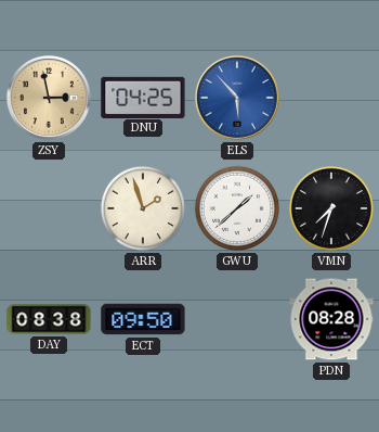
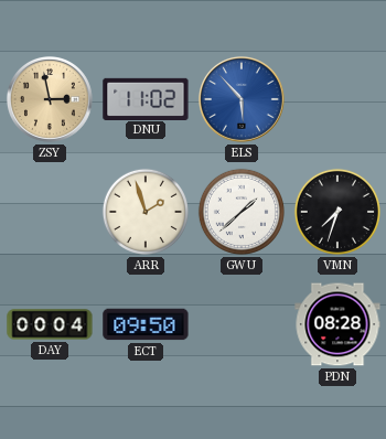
DNU: 04:25 -> 11:02 (146, 98)
DAY: 08:38 -> 00:04 (50, 324)
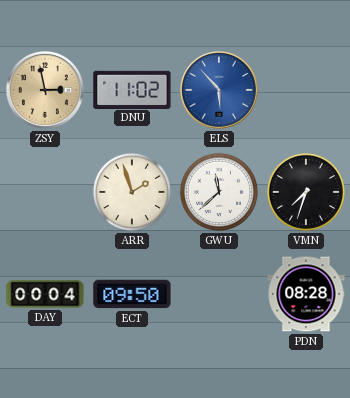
GWU: 1:38 -> 11:38 (219, 192)
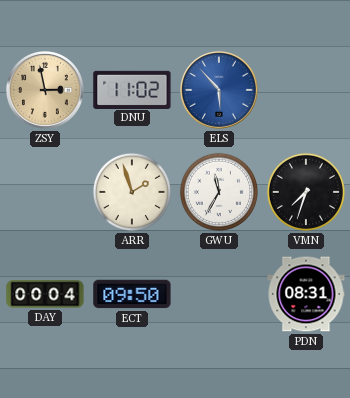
GWU: 11:38 -> 11:35 (219, 192)
PDN: 08:28 -> 08:31 (306, 294)
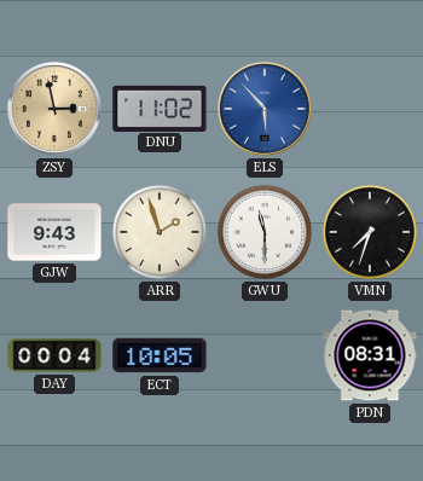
GJW: none -> 9:43 (54, 232)
GWU: 11:35 -> 11:30 (265, 232)
ECT: 09:50 -> 10:05 (160, 355)
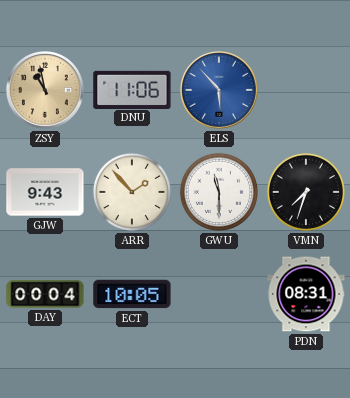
ZSY: 2:58 -> 10:58 (45, 90)
DNU: 11:02 -> 11:06 (132, 89)
ARR: 1:57 -> 1:53 (132, 192)
